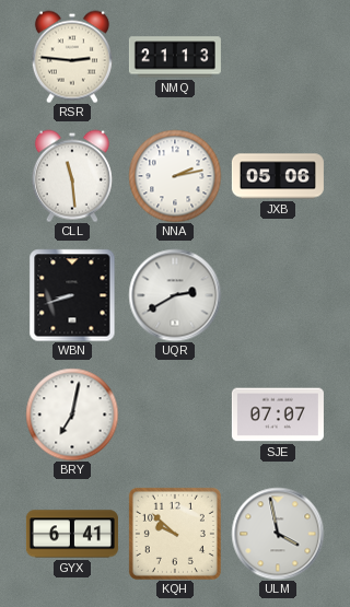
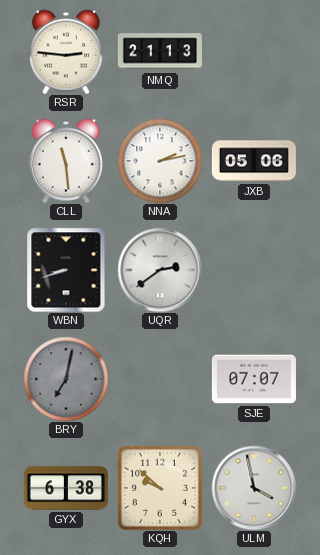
UQR: 2:40 -> 2:39 (160, 270)
BRY dial: white -> grey (66, 379)
GYX: 6:41 -> 6:38 (66, 488)
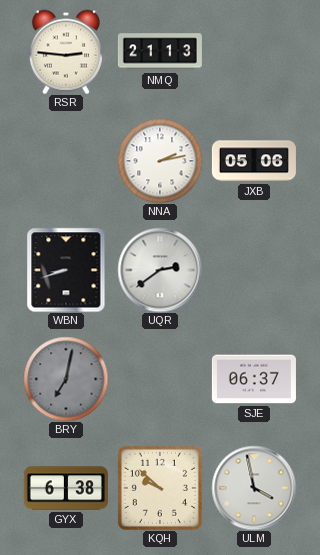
CLL: 11:29 -> none (66, 161)
SJE: 07:07 -> 06:37 (254, 379)
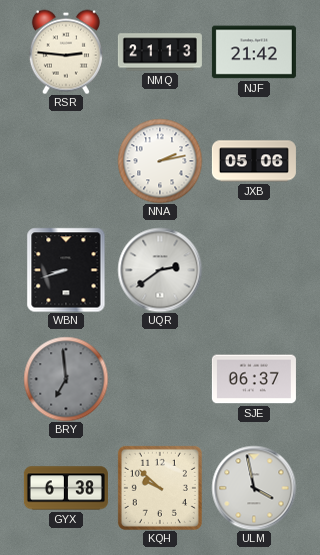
NJF: none -> 21:42 (254, 52)
BRY: 7:02 -> 6:59 (66, 379)
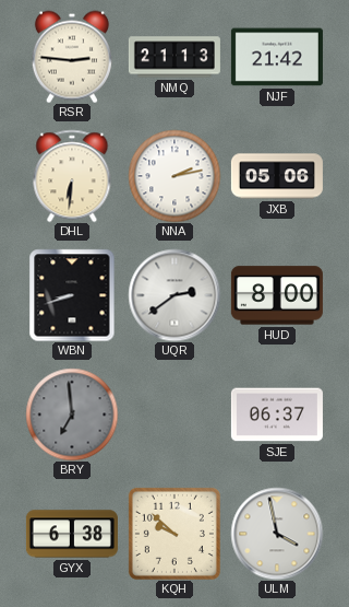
DHL: none -> 6:31 (72, 176)
HUD: none -> 8:00 (277, 295)
